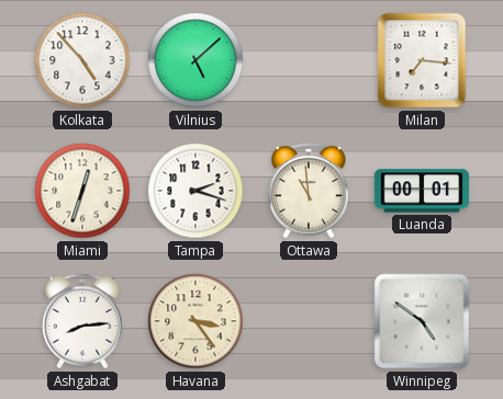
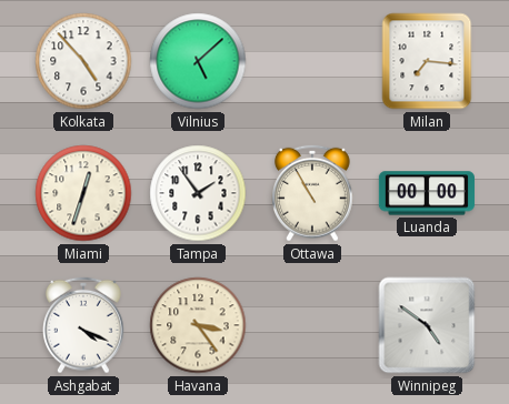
Tampa: 2:18 -> 1:54 (198, 193)
Ottawa: 10:59 -> 10:55 (313, 193)
Luanda: 00:01 -> 00:00 (427, 193)
Ashgabat: 8:14 -> 4:19 (84, 325)
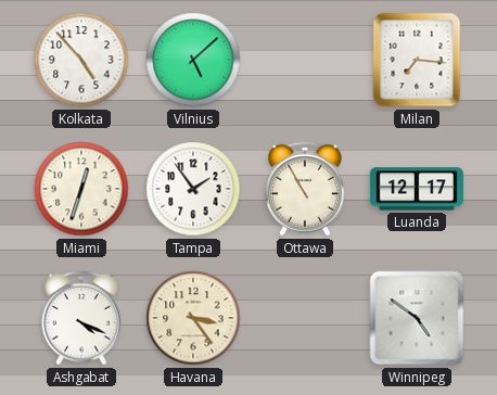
Luanda: 00:00 -> 12:17 (417, 189)
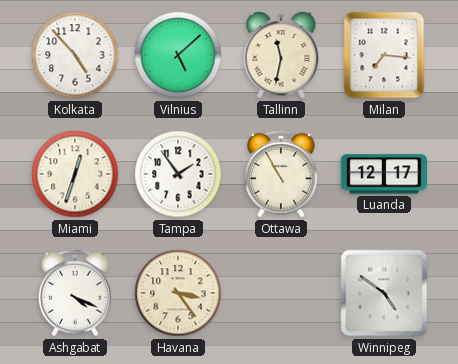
Tallinn: none -> 11:32 (281, 55)
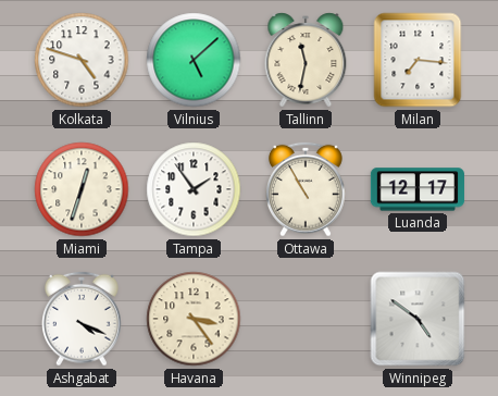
Kolkata: 4:53 -> 4:48 (82, 60)
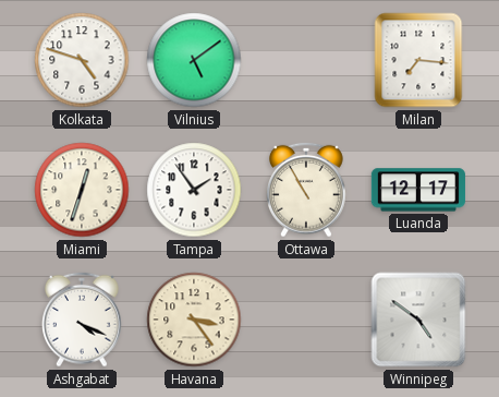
Vilnius: 5:08 -> 5:09 (194, 60)
Tallinn: 11:32 -> none (306, 60)
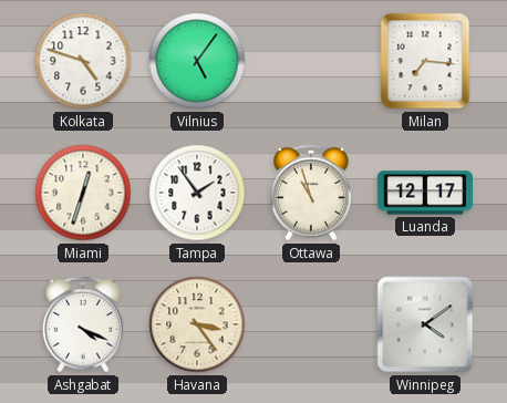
Vilnius: 5:09 -> 5:06 (197, 61)
Ottawa: 10:55 -> 10:57 (312, 193)
Winnipeg: 4:51 -> 4:09 (425, 324)
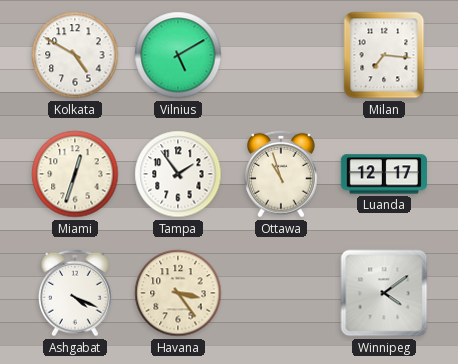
Kolkata: 4:48 -> 4:50 (75, 55)
Vilnius: 5:06 -> 5:10 (178, 55)
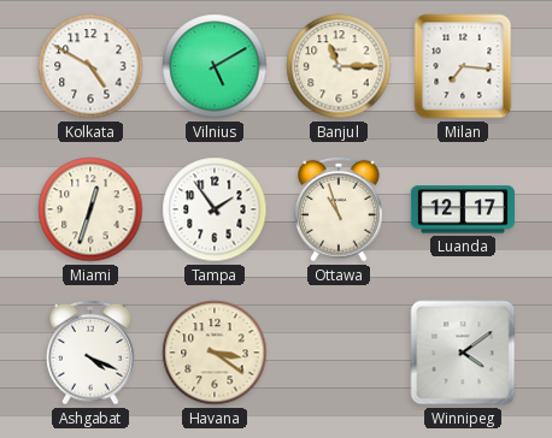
Banjul: none -> 11:15 (339, 66)
Havana: 3:24 -> 3:21 (215, 353)
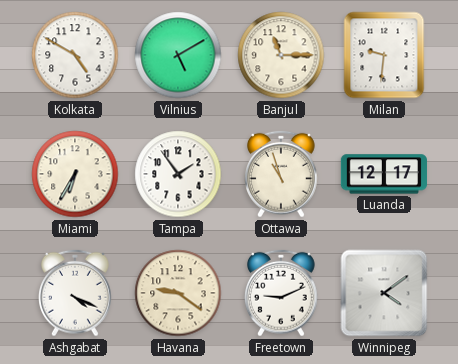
Milan: 7:16 -> 9:31 (384, 55)
Miami: 12:33 -> 6:35 (75, 174)
Havana: 3:21 -> 9:21 (178, 293)
Freetown: none -> 9:11 (282, 293)
